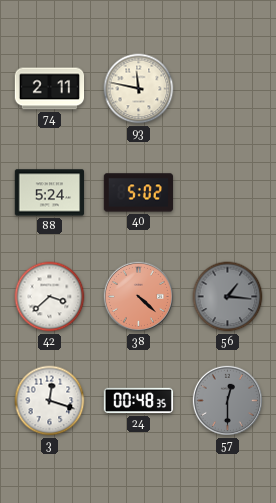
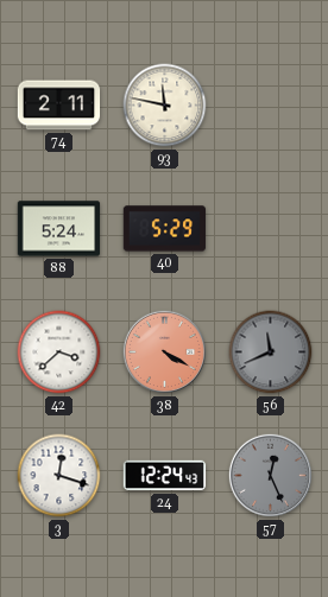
40: 5:02 -> 5:29 (165, 229)
38: 4:22 -> 4:20 (164, 351)
56: 1:16 -> 11:41 (271, 353)
24: 00:48 -> 12:24 (165, 476)
57: 12:30 -> 12:26 (270, 475)
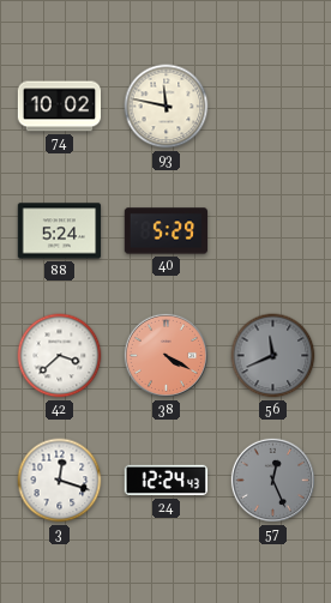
74: 2:11 -> 10:02 (60, 107)
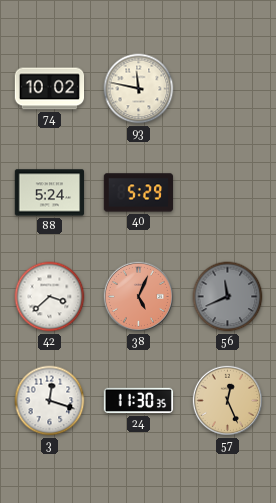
38: 4:20 -> 5:04 (138, 296)
24: 12:24 -> 11:30 (139, 401)
57 dial: grey -> champagne (227, 400)
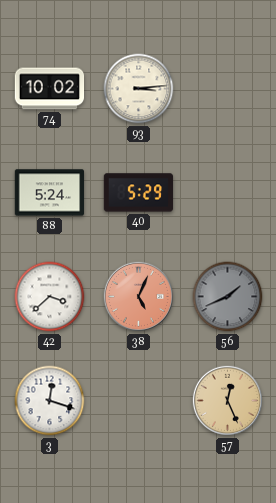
93: 11:47 -> 3:14 (139, 89)
56: 11:41 -> 1:41 (228, 297)
24: 11:30 -> none (139, 401)
